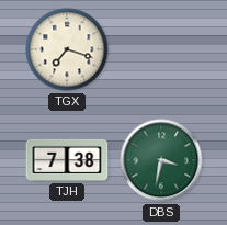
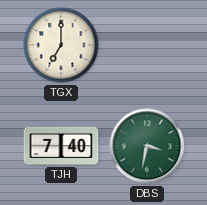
TGX: 7:18 -> 7:00 (61, 45)
TJH: 7:38 -> 7:40 (61, 146)
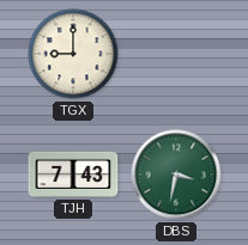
TGX: 7:00 -> 9:00 (73, 54)
TJH: 7:40 -> 7:43 (73, 174)
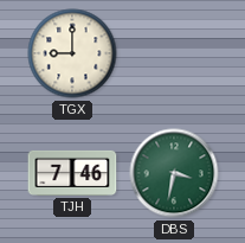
TJH: 7:43 -> 7:46 (72, 173)
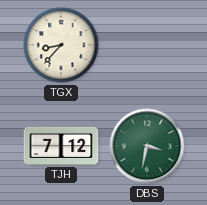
TGX: 9:00 -> 8:37 (61, 45)
TJH: 7:46 -> 7:12 (61, 146)
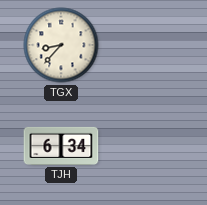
TJH: 7:12 -> 6:34 (61, 146)
DBS: 3:32 -> none (147, 146)
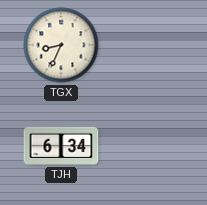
TGX: 8:37 -> 8:34 (61, 45)
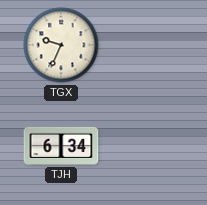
TGX: 8:34 -> 9:34 (61, 45)
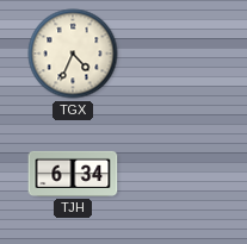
TGX: 9:34 -> 4:34 (73, 54)
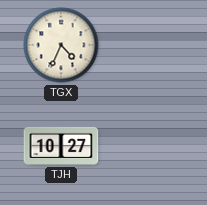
TJH: 6:34 -> 10:27 (61, 146)
